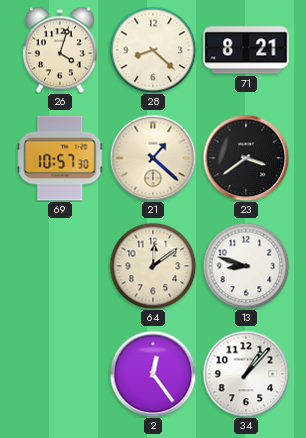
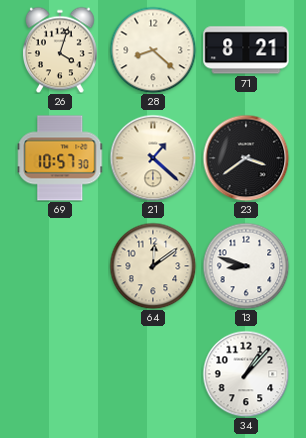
2: 12:24 -> none (153, 374)
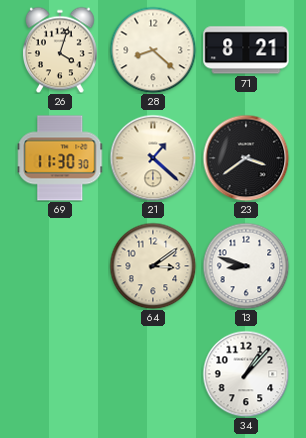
69: 10:57 -> 11:30 (60, 158)
64: 12:09 -> 3:09 (153, 266)
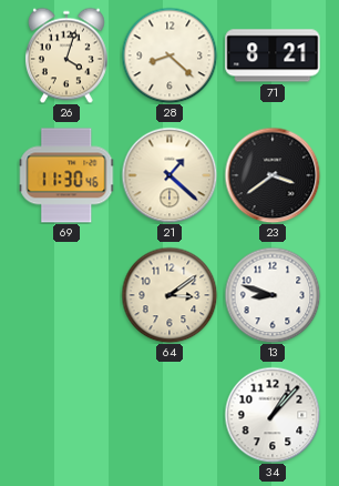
69: 11:30:30 -> 11:30:46 (66, 175)
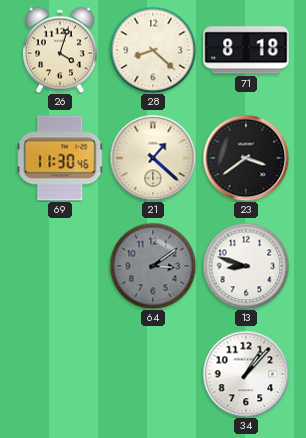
71: 8:21 -> 8:18 (246, 50)
64 dial: cream -> grey (153, 266)
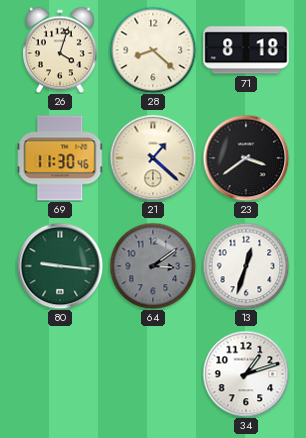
80: none -> 9:16 (60, 266)
13: 8:48 -> 12:33 (246, 266)
34: 1:07 -> 1:12 (246, 374)
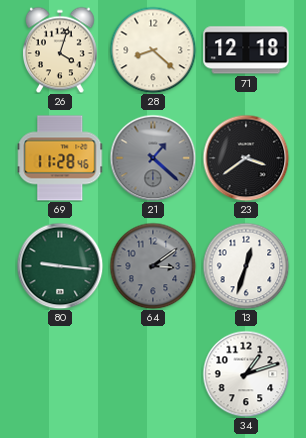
71: 8:18 -> 12:18 (246, 50)
69: 11:30 -> 11:28 (60, 158)
21 dial: cream -> grey (153, 158)
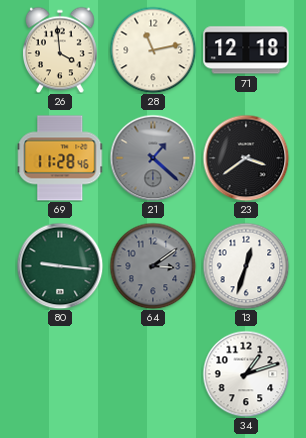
26: 4:03 -> 3:59 (60, 50)
28: 8:22 -> 11:13 (153, 50)
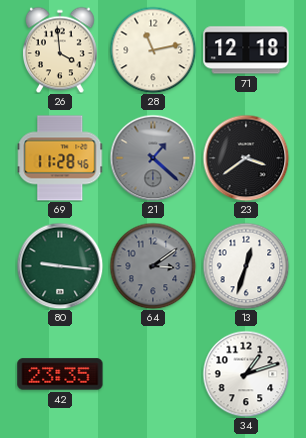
42: none -> 23:35 (60, 374)
